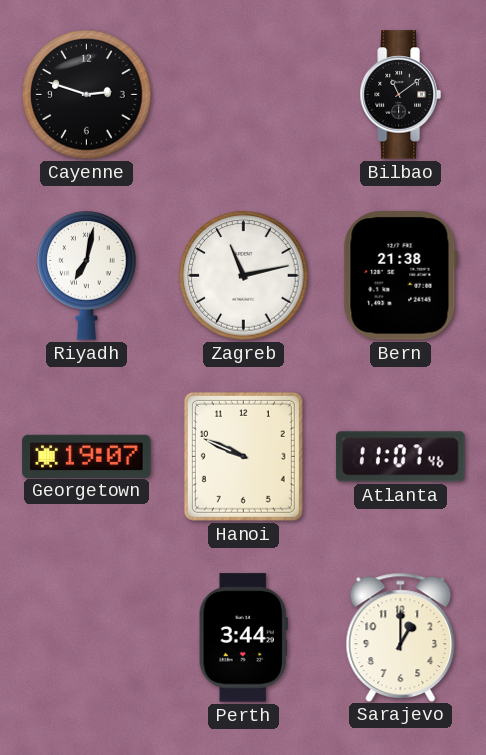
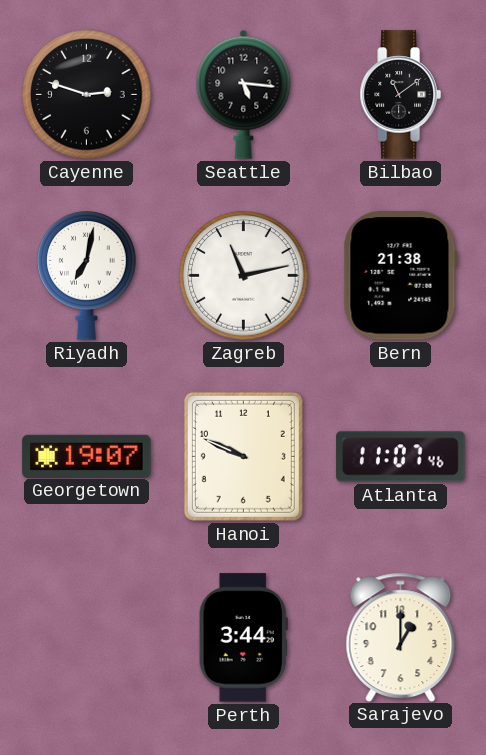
Seattle: none -> 5:16 (244, 94)
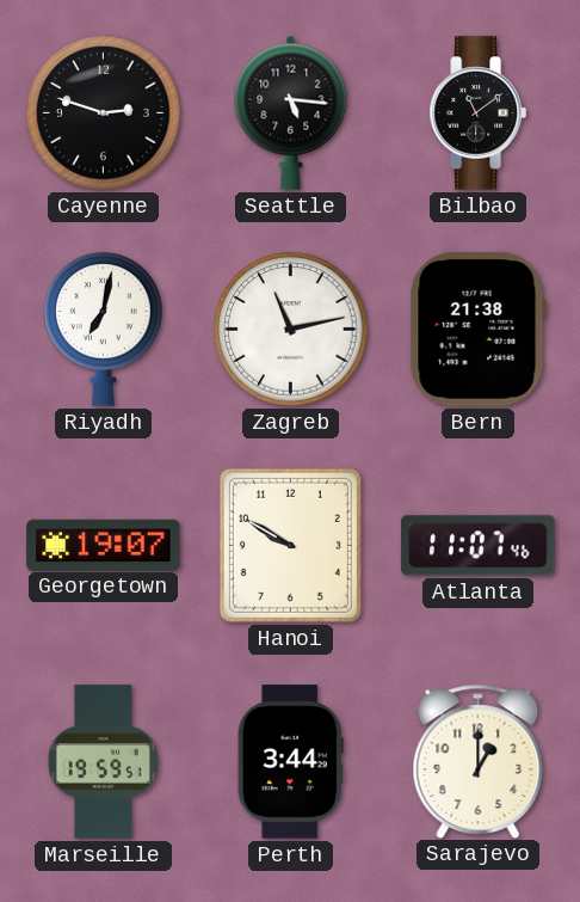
Hanoi: 9:49 -> 9:50 (290, 545)
Marseille: none -> 19:59 (103, 762)
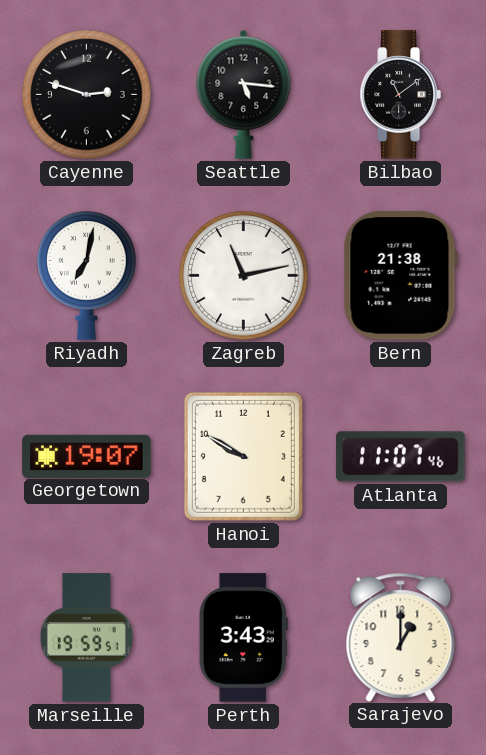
Perth: 3:44 -> 3:43 (243, 638)
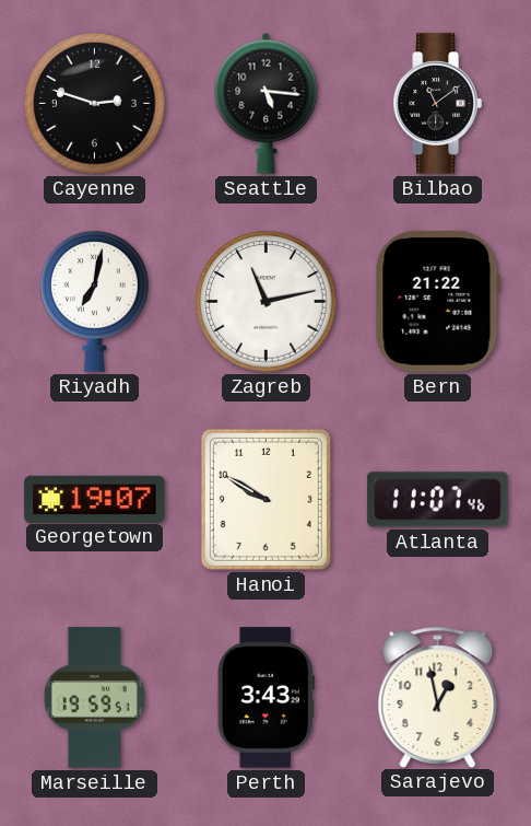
Bern: 21:38 -> 21:22 (437, 302)
Sarajevo: 1:00 -> 12:58 (438, 697)
